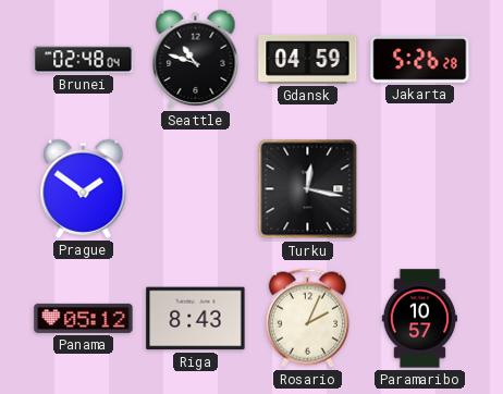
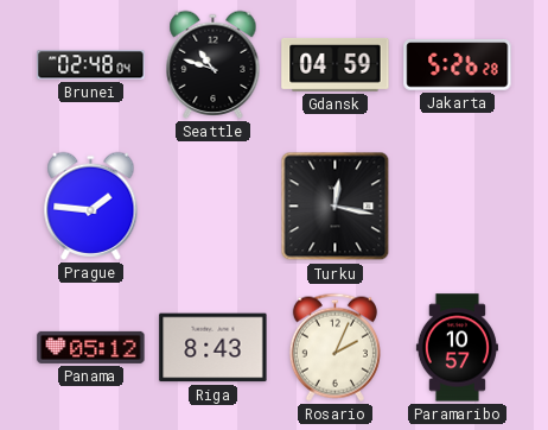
Prague: 1:51 -> 1:46 (91, 205)
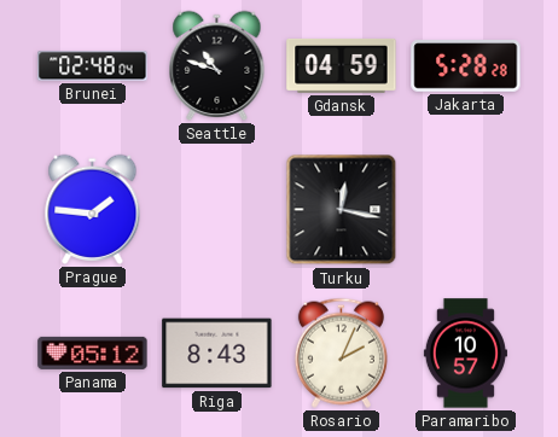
Jakarta: 5:26 -> 5:28 (466, 66)
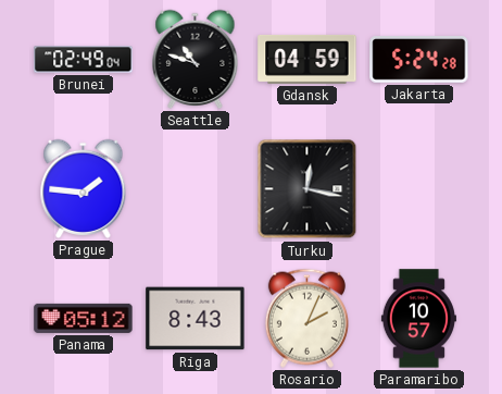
Brunei: 02:48 -> 02:49 (84, 60)
Jakarta: 5:28 -> 5:24 (419, 60)
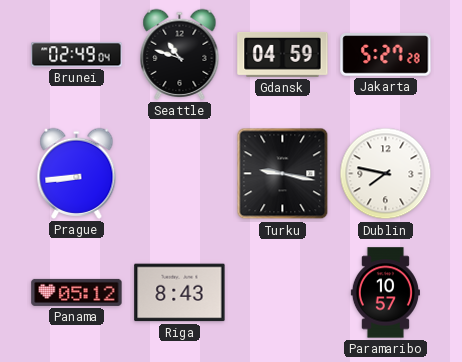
Jakarta: 5:24 -> 5:27 (386, 55)
Prague: 1:46 -> 8:44 (77, 173)
Turku: 12:17 -> 9:17 (283, 174)
Dublin: none -> 7:47 (386, 174)
Rosario: 2:04 -> none (306, 318)
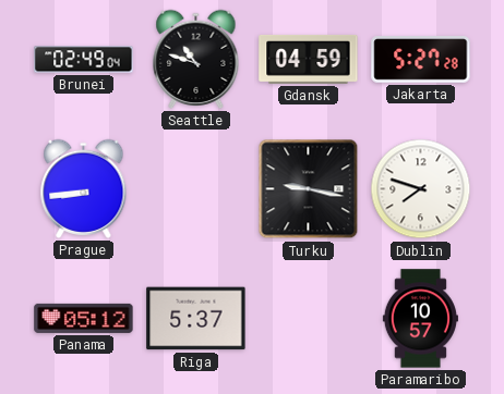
Dublin: 7:47 -> 7:48 (421, 189)
Riga: 8:43 -> 5:37 (196, 319)
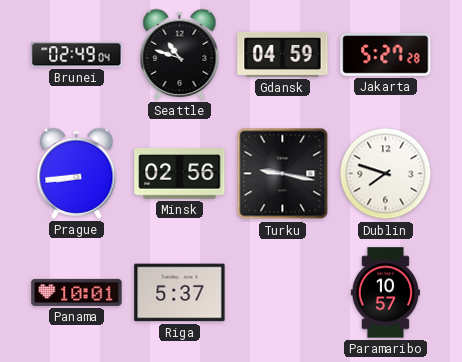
Minsk: none -> 02:56 (180, 174)
Panama: 05:12 -> 10:01 (77, 292)
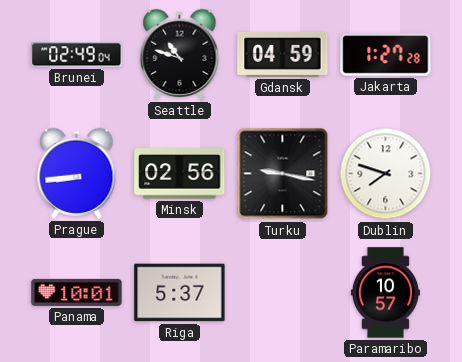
Jakarta: 5:27 -> 1:27 (386, 55)
